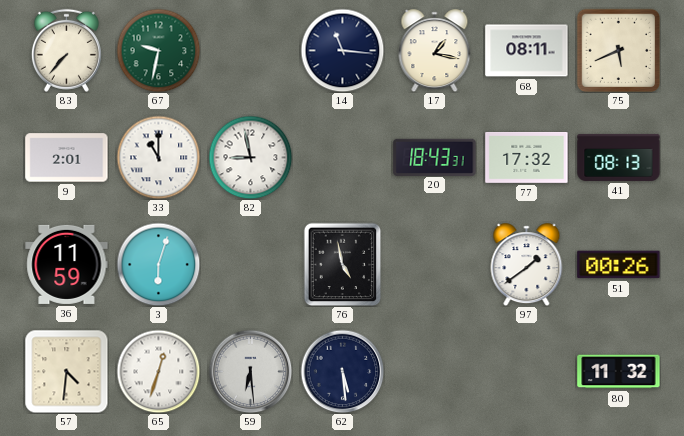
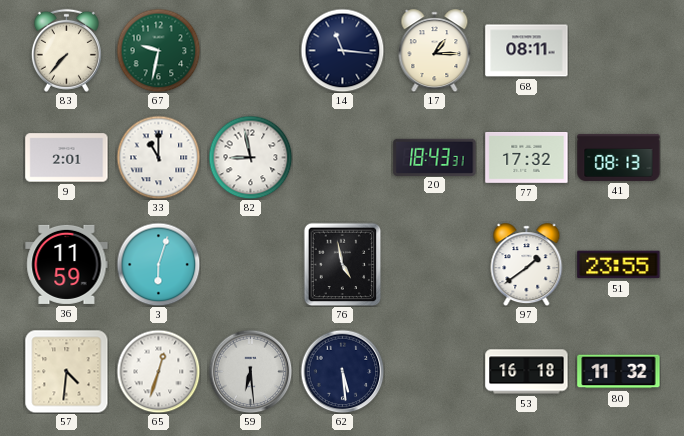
17: 1:17 -> 1:15 (435, 51)
75: 5:41 -> none (618, 50)
51: 00:26 -> 23:55 (619, 265)
53: none -> 16:18 (527, 372)
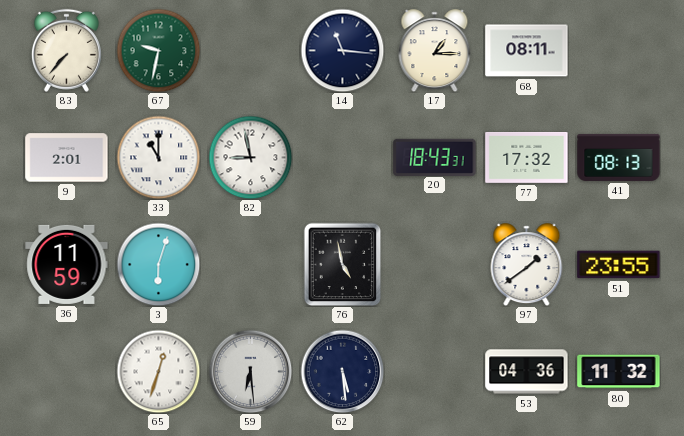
57: 4:31 -> none (66, 371)
53: 16:18 -> 04:36 (527, 372)
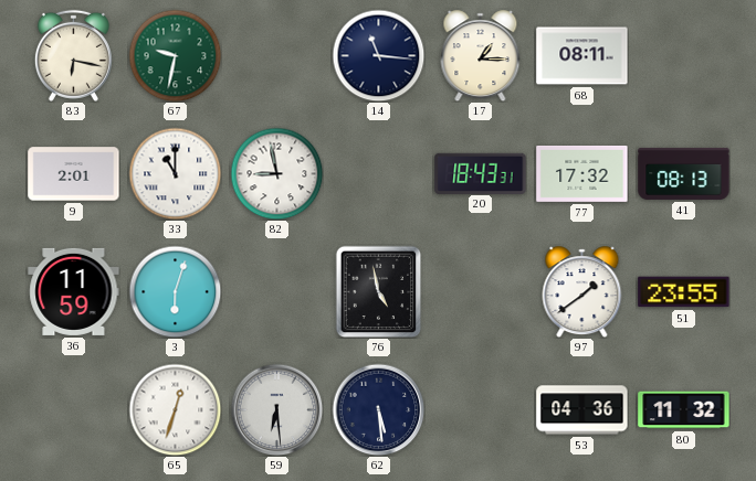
83: 7:37 -> 6:17 (73, 55)
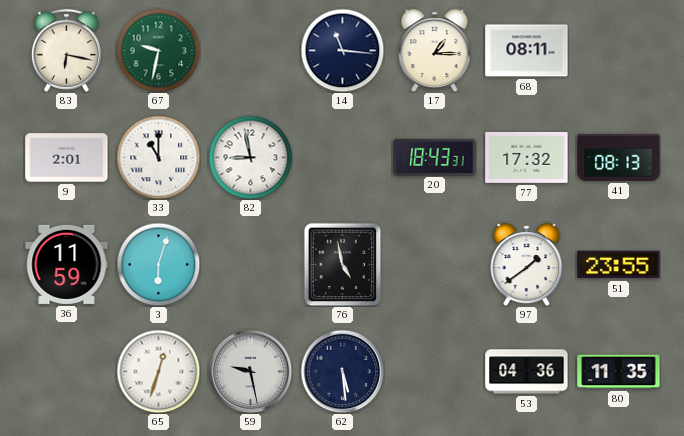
59: 6:29 -> 9:28 (250, 371)
80: 11:32 -> 11:35 (619, 372)
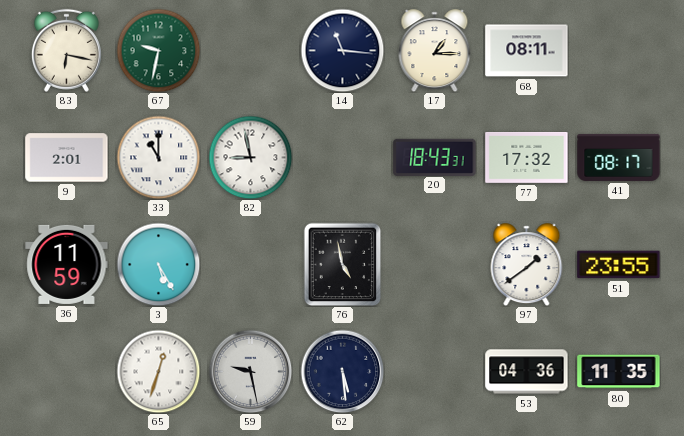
41: 08:13 -> 08:17 (619, 157)
3: 6:03 -> 5:25 (158, 264)
